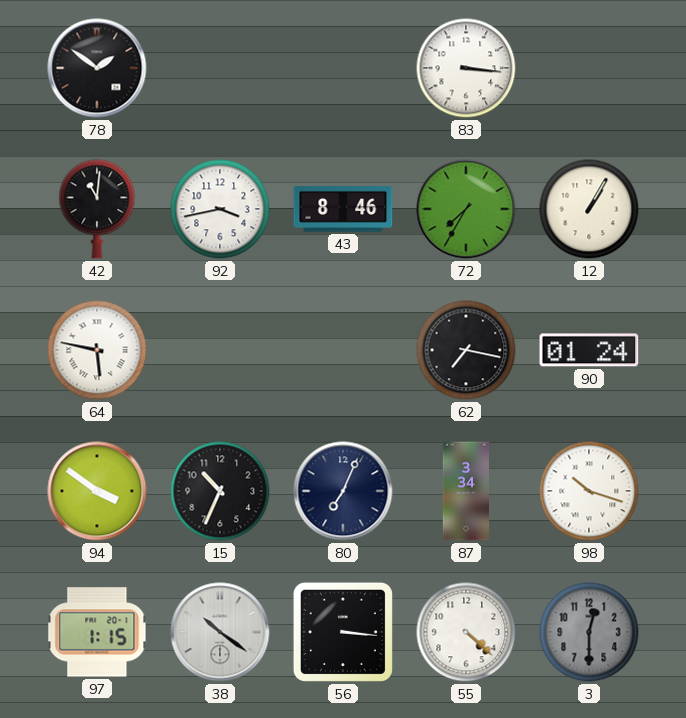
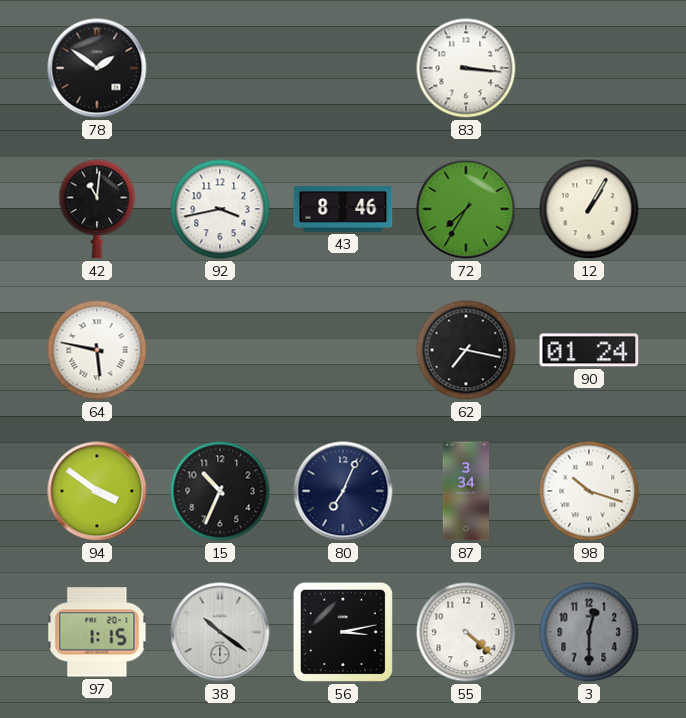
56: 3:16 -> 3:13 (343, 632)
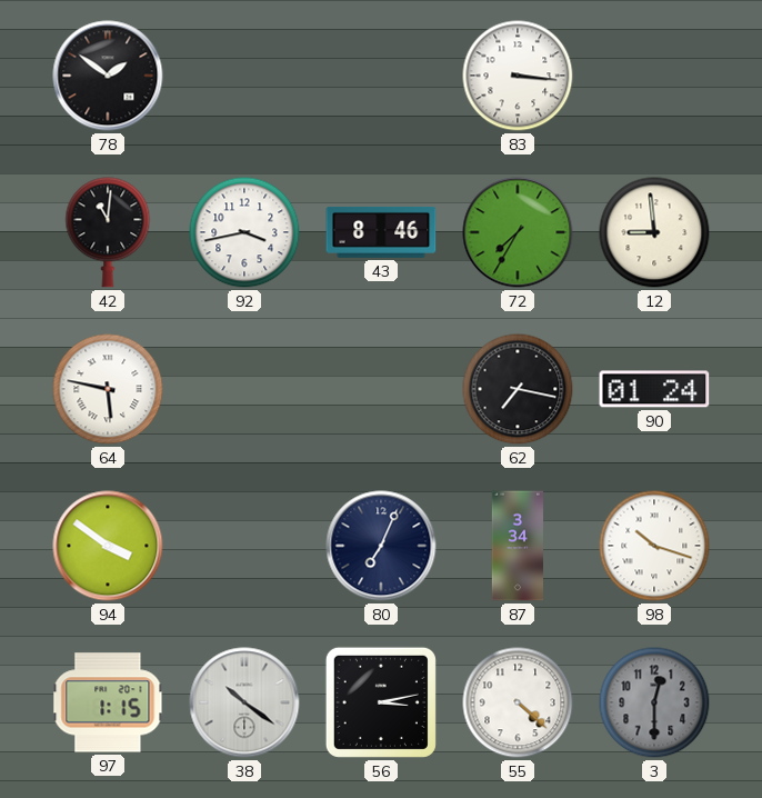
12: 1:05 -> 8:59 (654, 232)
15: 10:34 -> none (220, 491)
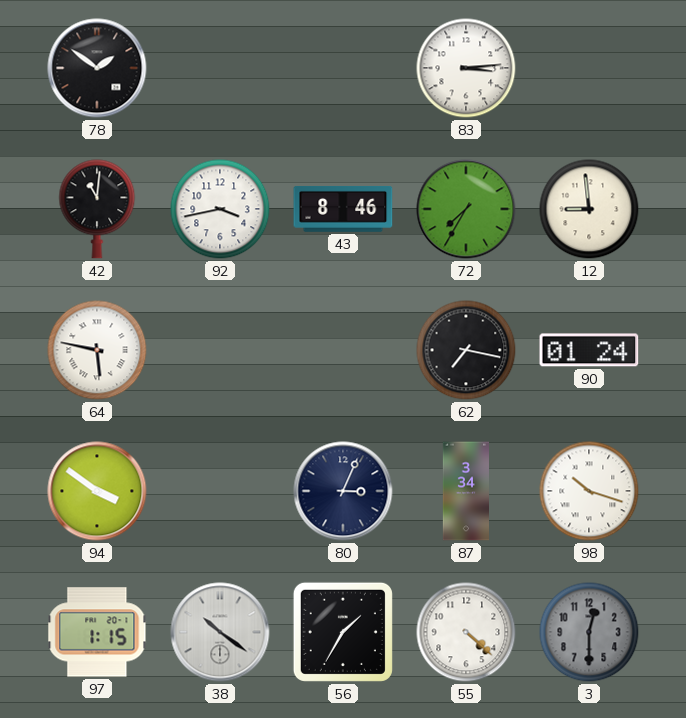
83: 3:16 -> 3:14 (466, 68)
80: 7:04 -> 3:04 (343, 491)
56: 3:13 -> 1:35 (343, 632)
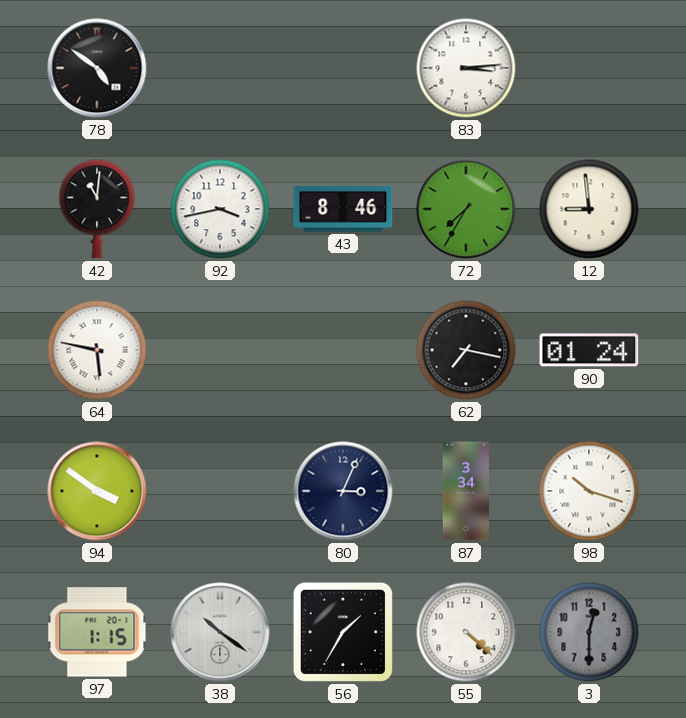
78: 1:51 -> 4:51 (97, 68)
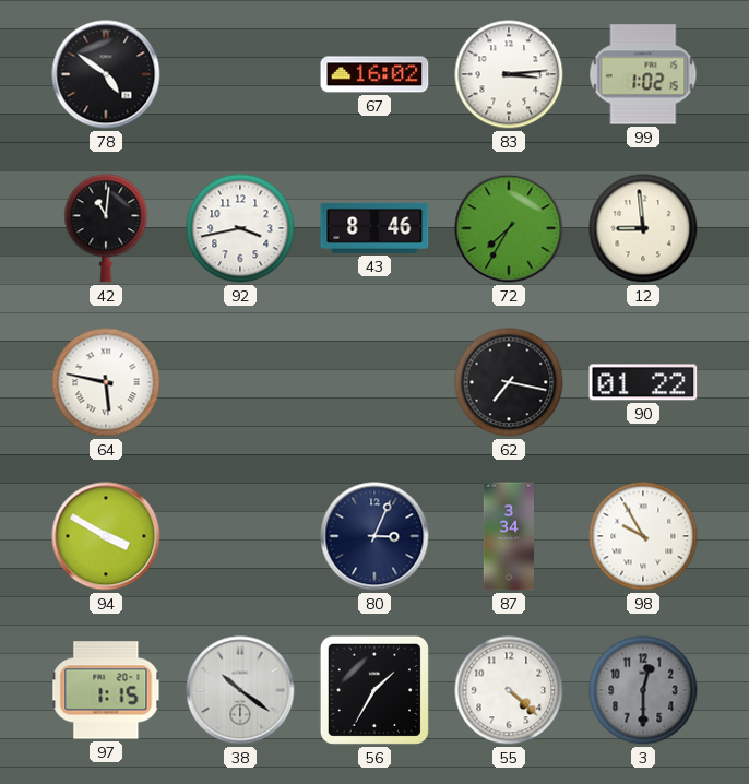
67: none -> 16:02 (374, 74)
99: none -> 1:02 (643, 74)
90: 01:24 -> 01:22 (643, 382)
94: 3:51 -> 3:50 (106, 536)
98: 10:18 -> 9:55 (643, 536)
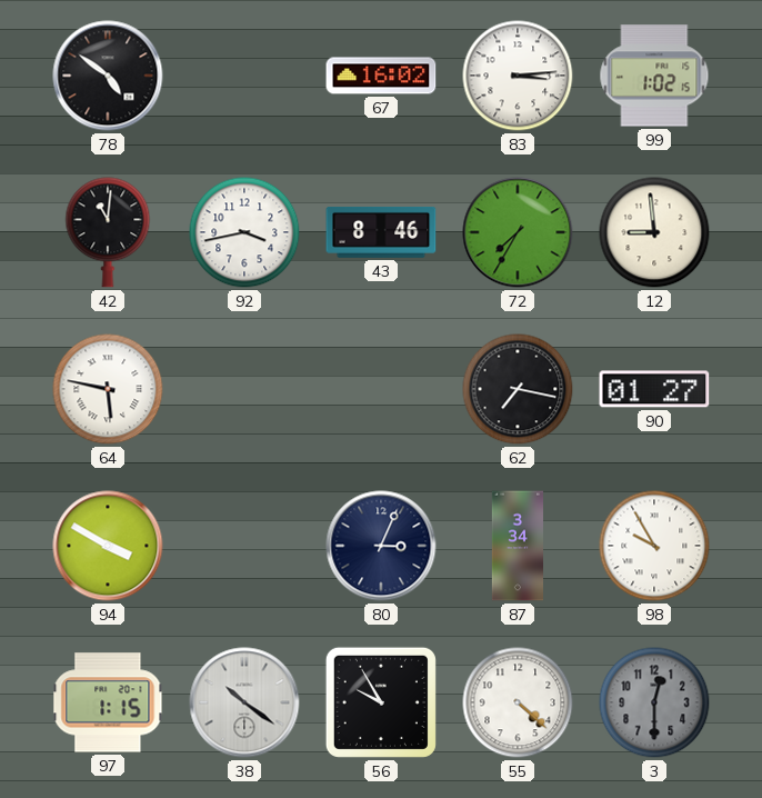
90: 01:22 -> 01:27 (654, 389)
56: 1:35 -> 9:55 (381, 702)
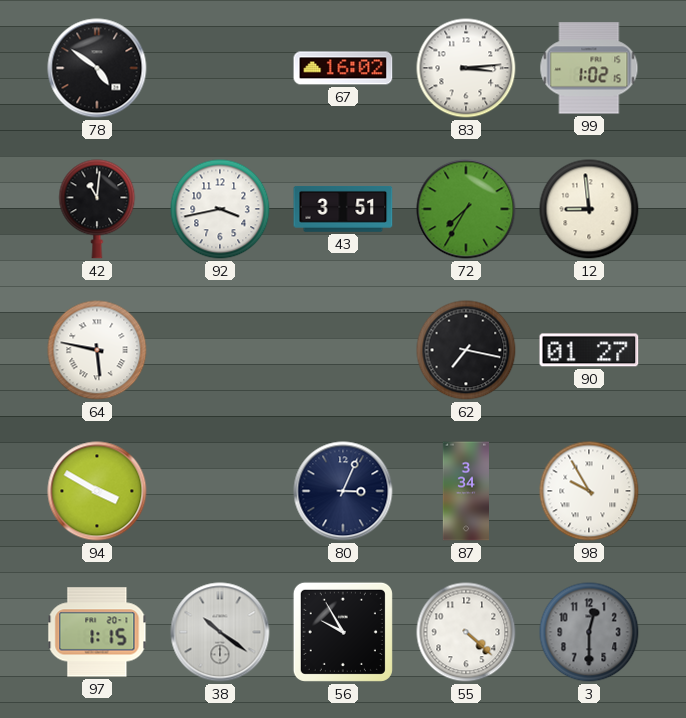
43: 8:46 -> 3:51 (343, 209)
